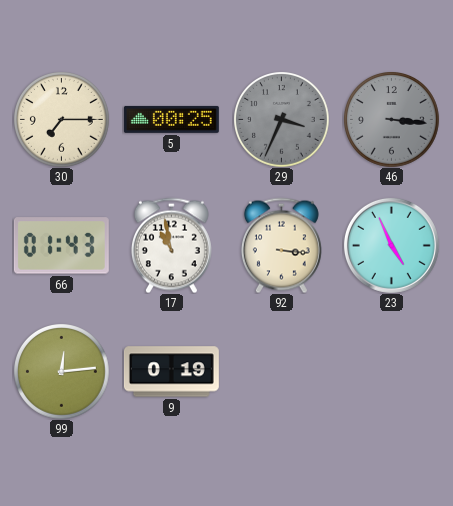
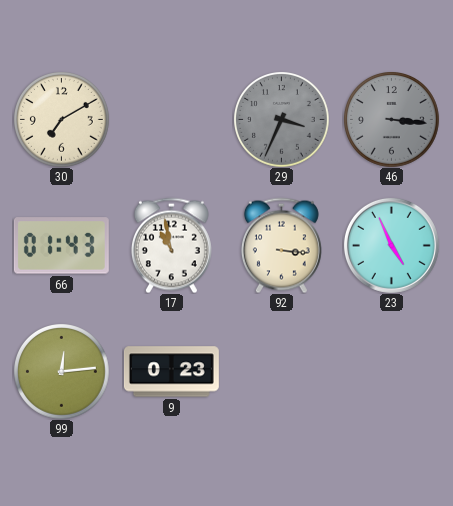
30: 7:15 -> 7:10 (62, 120)
5: 00:25 -> none (171, 119)
9: 0:19 -> 0:23 (171, 372)
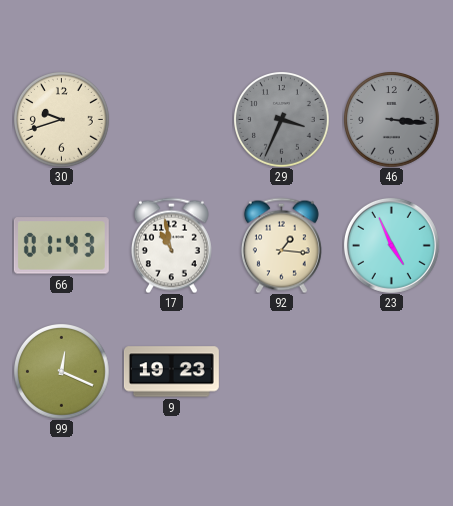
30: 7:10 -> 9:42 (62, 120)
92: 3:16 -> 1:16 (281, 245)
99: 12:14 -> 12:19 (62, 372)
9: 0:23 -> 19:23 (171, 372)
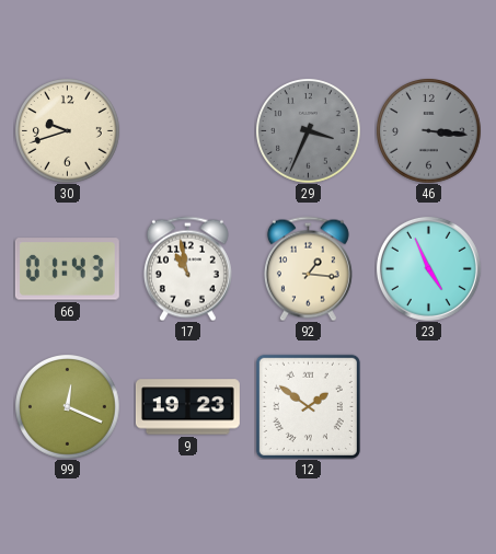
12: none -> 1:51 (308, 406)
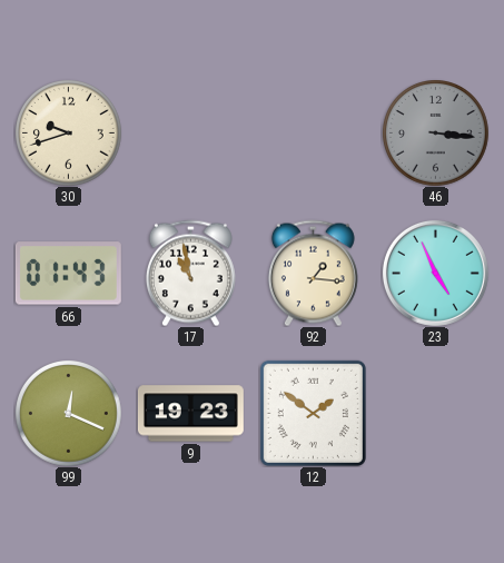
29: 3:34 -> none (309, 131)
